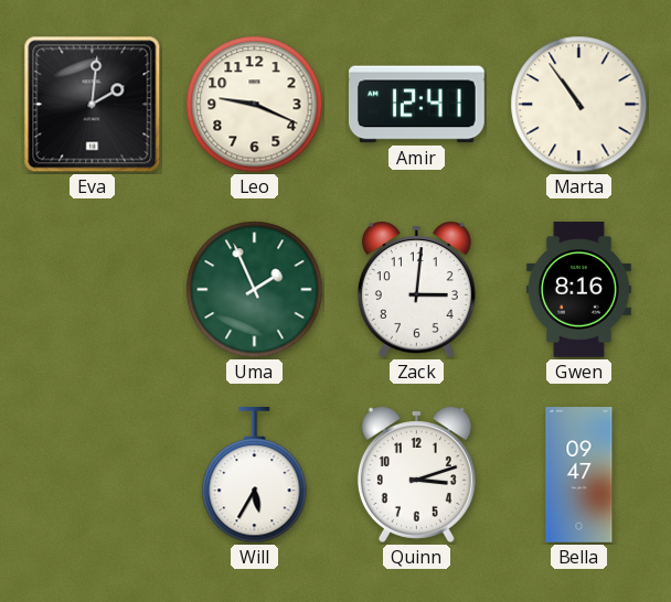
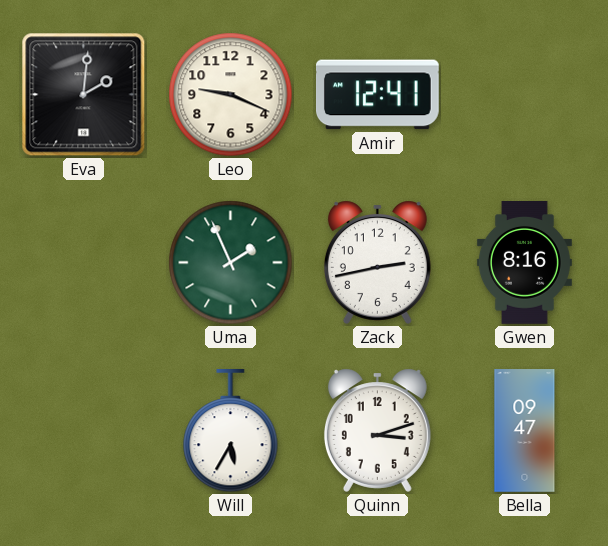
Marta: 10:54 -> none (579, 105)
Zack: 3:01 -> 2:43 (377, 262)
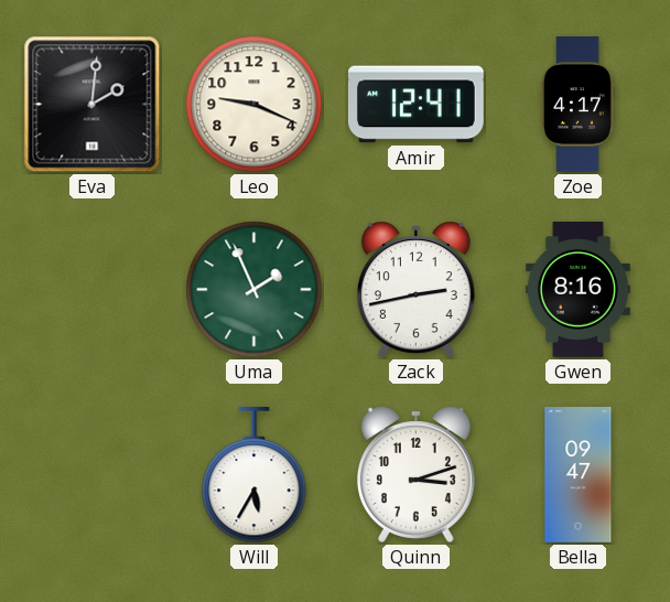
Zoe: none -> 4:17 (579, 105)
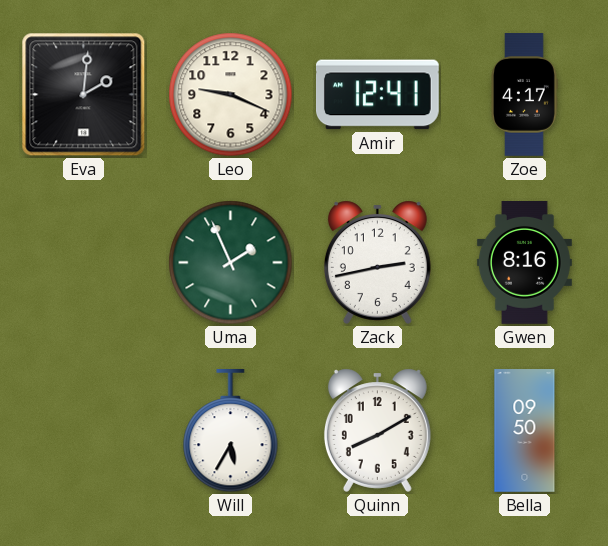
Quinn: 3:12 -> 8:10 (377, 430)
Bella: 09:47 -> 09:50 (525, 431)
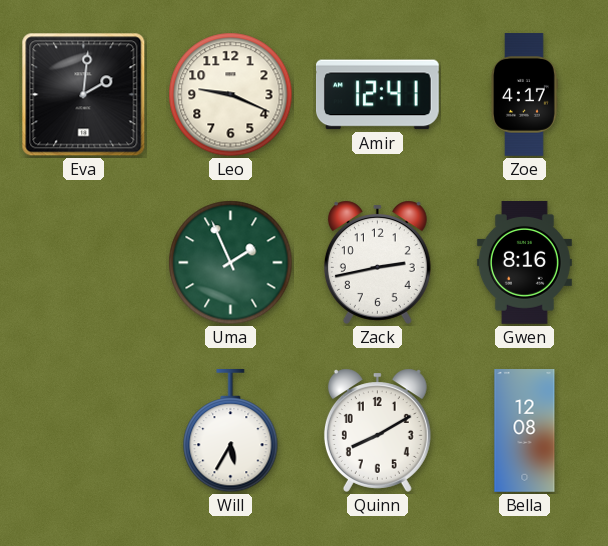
Bella: 09:50 -> 12:08 (525, 431)
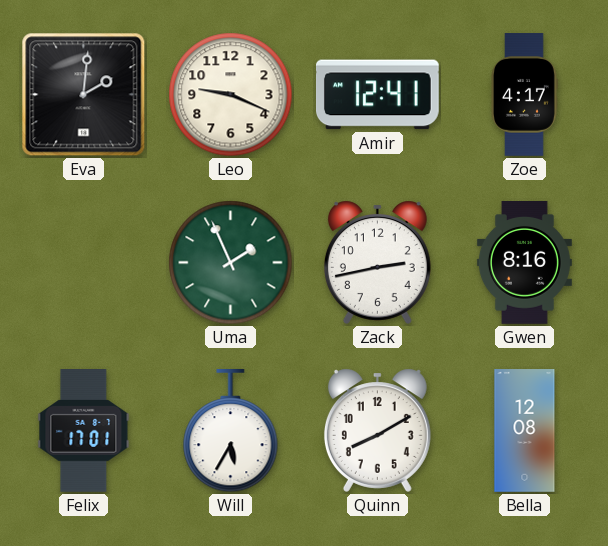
Felix: none -> 17:01 (84, 431)
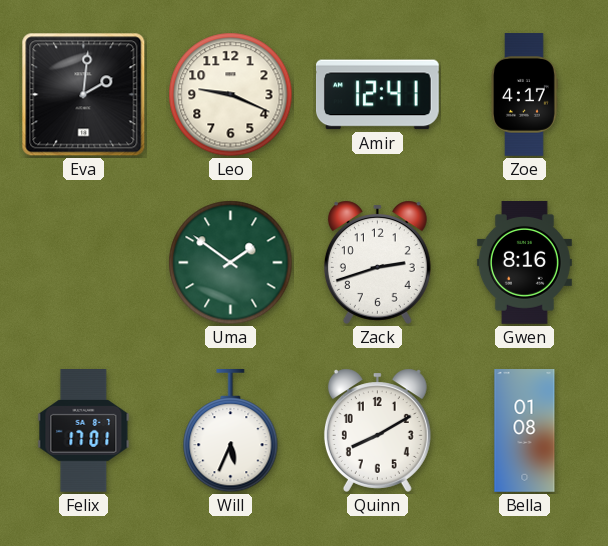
Uma: 1:56 -> 1:51 (231, 263)
Zack: 2:43 -> 2:42 (377, 262)
Will: 5:35 -> 5:34 (231, 432)
Bella: 12:08 -> 01:08 (525, 431)
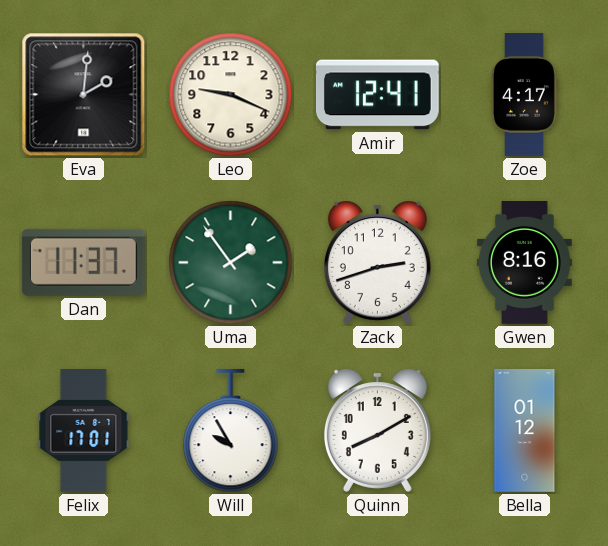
Dan: none -> 11:37 (83, 262)
Uma: 1:51 -> 1:54 (231, 263)
Will: 5:34 -> 9:55 (231, 432)
Bella: 01:08 -> 01:12 (525, 431)
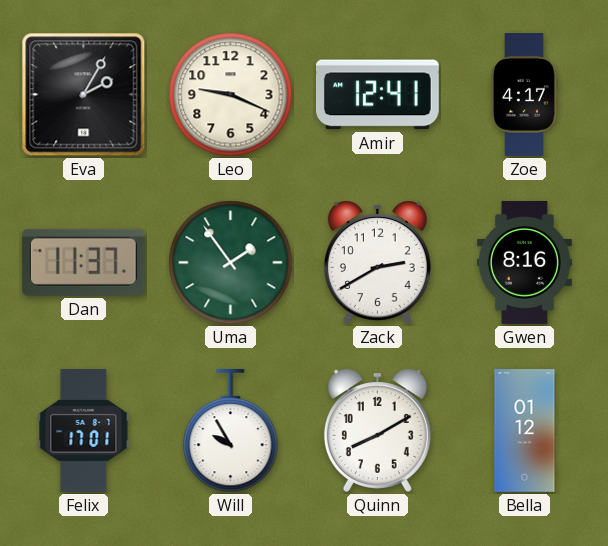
Eva: 2:01 -> 2:05 (84, 95)
Zack: 2:42 -> 2:40 (377, 262)
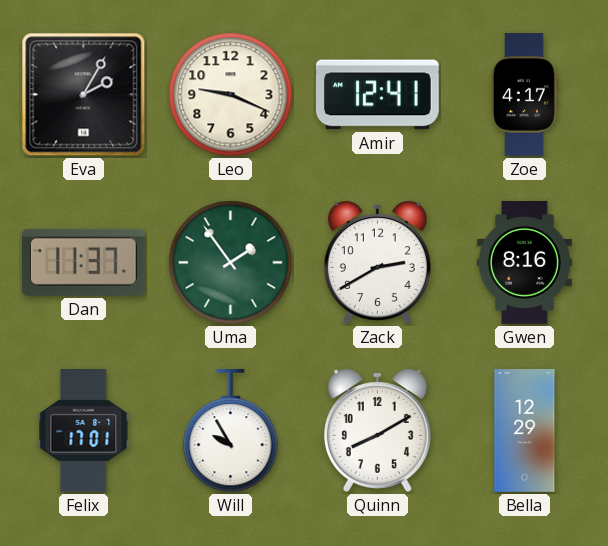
Bella: 01:12 -> 12:29 (525, 431)
